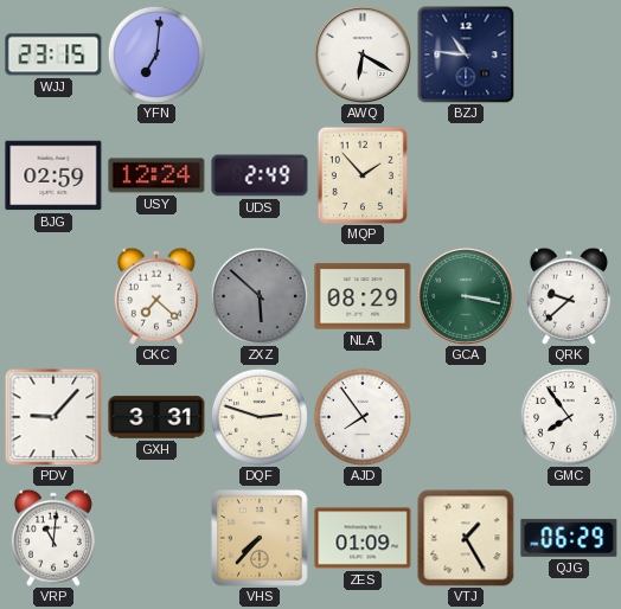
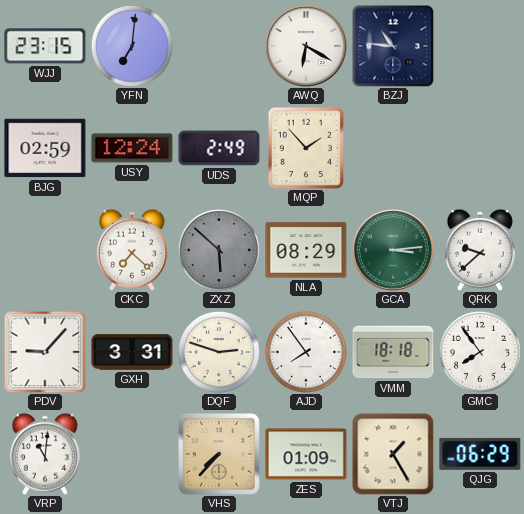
GCA: 3:17 -> 3:14 (394, 251)
VMM: none -> 18:18 (393, 352)
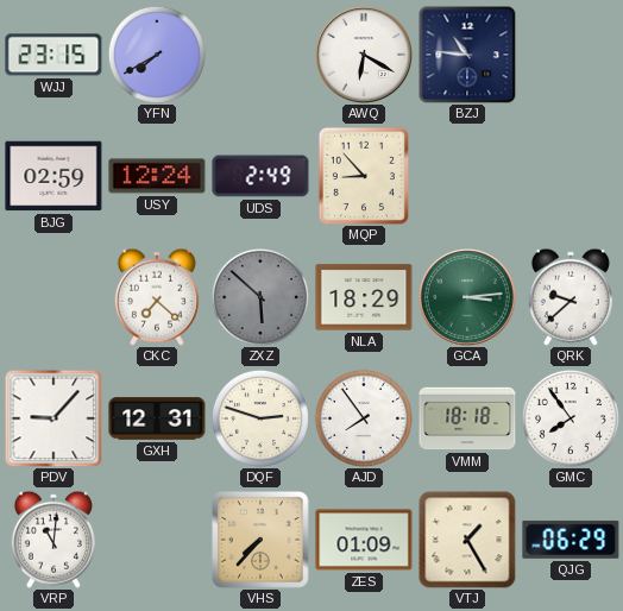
YFN: 7:01 -> 7:40 (157, 55)
MQP: 1:53 -> 8:53 (364, 176)
NLA: 08:29 -> 18:29 (364, 297)
GXH: 3:31 -> 12:31 (157, 418)
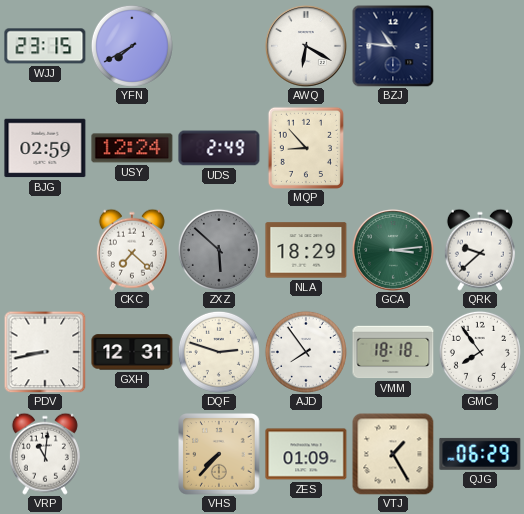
PDV: 9:07 -> 8:43 (45, 352)
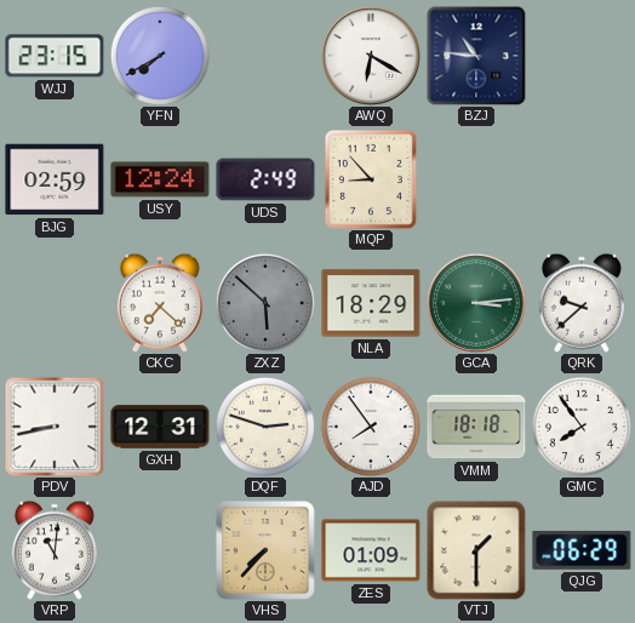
VTJ: 1:25 -> 1:30 (476, 550)
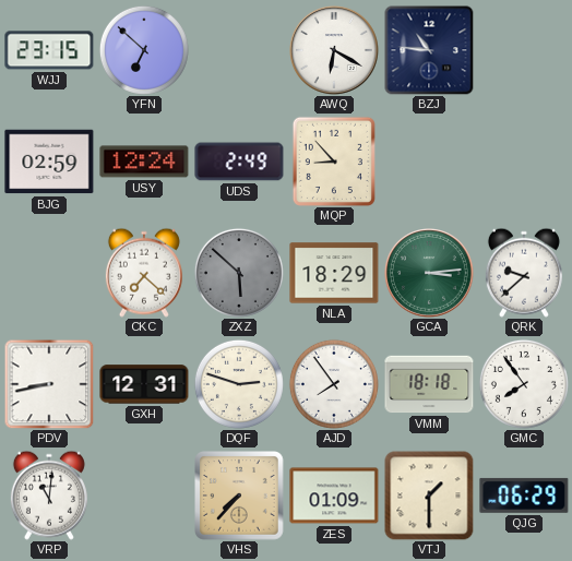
YFN: 7:40 -> 6:52 (144, 50)
